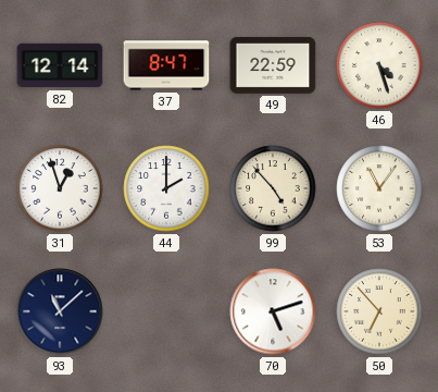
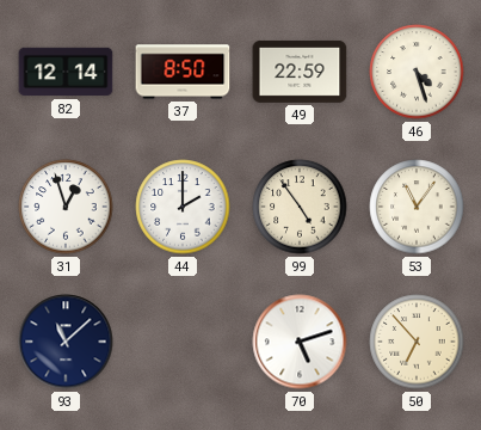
37: 8:47 -> 8:50 (183, 72)
99: 4:53 -> 4:54 (300, 207)
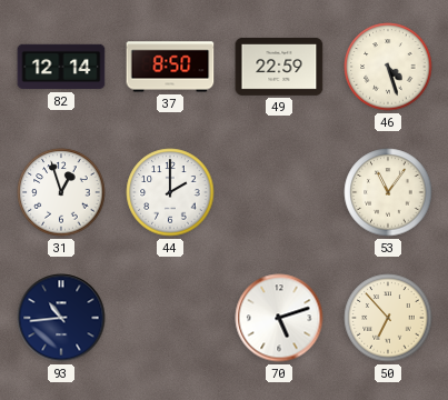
99: 4:54 -> none (300, 207)
93: 11:08 -> 10:44 (61, 318)
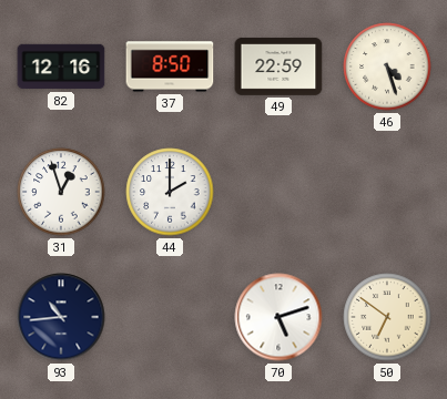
82: 12:14 -> 12:16 (61, 66)
53: 11:06 -> none (388, 192)
50: 6:53 -> 6:51 (387, 317)
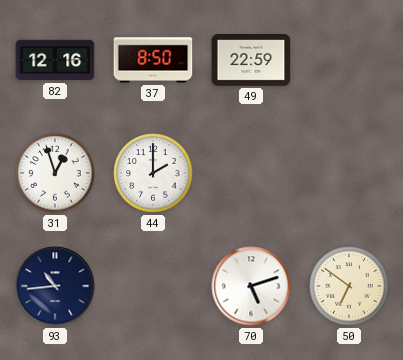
46: 4:27 -> none (387, 66)
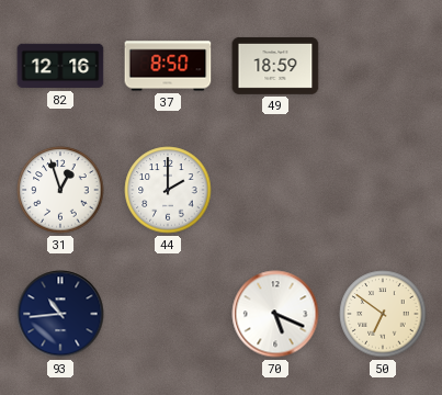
49: 22:59 -> 18:59 (275, 66)
70: 5:12 -> 5:19 (275, 314)
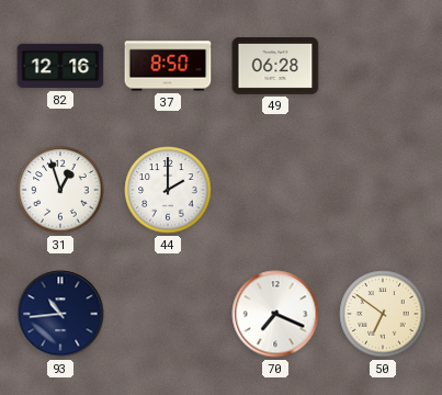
49: 18:59 -> 06:28 (275, 66)
70: 5:19 -> 7:19 (275, 314)
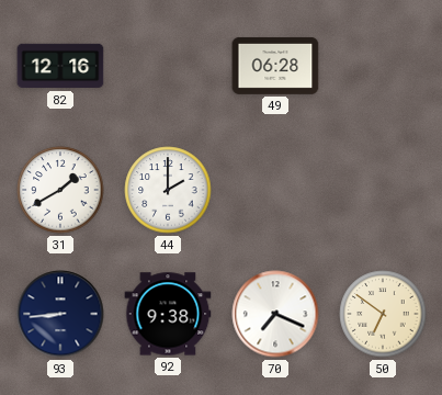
37: 8:50 -> none (168, 66)
31: 12:57 -> 1:40 (60, 190)
93: 10:44 -> 8:44 (60, 314)
92: none -> 9:38 (168, 314)
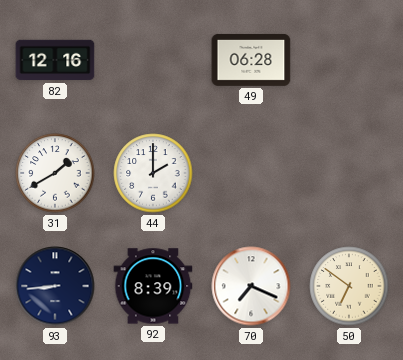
92: 9:38 -> 8:39 (153, 286)
